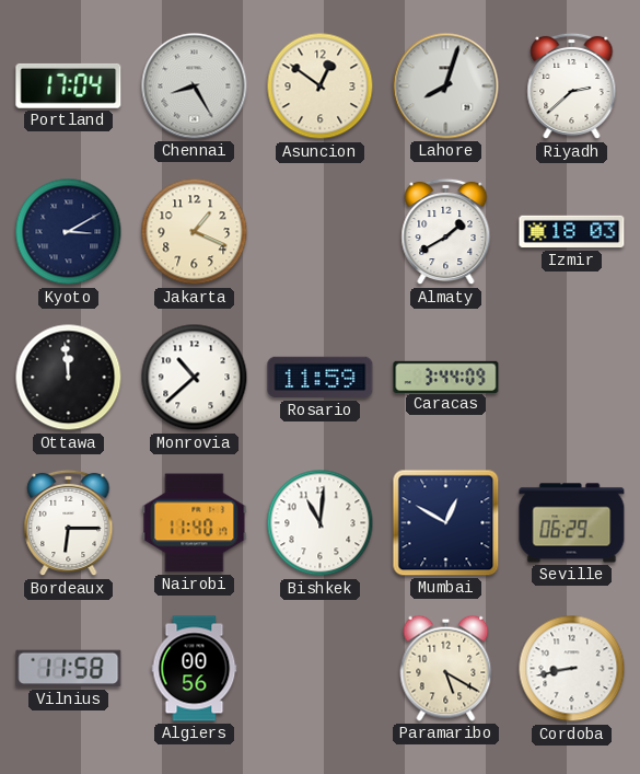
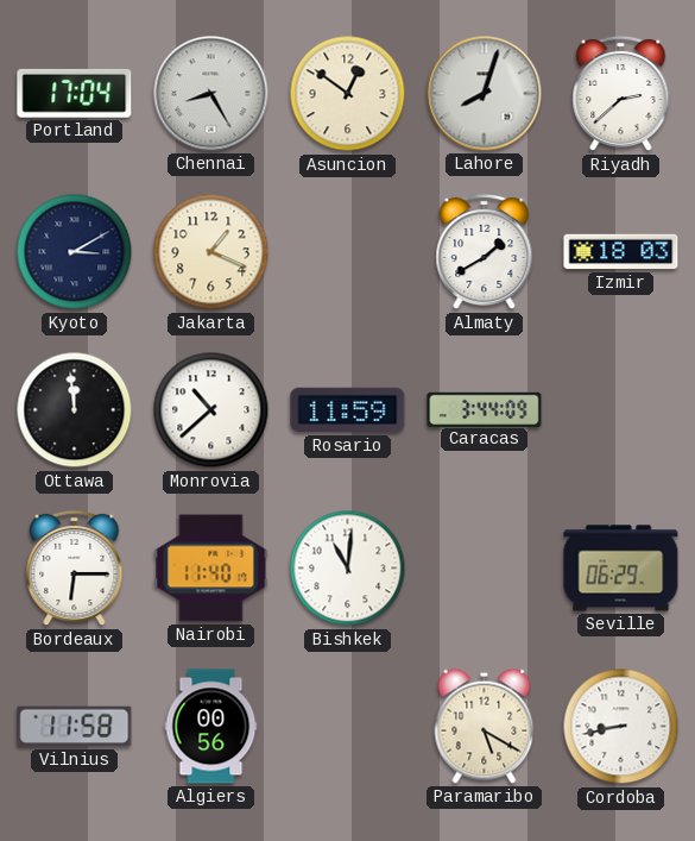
Mumbai: 12:50 -> none (446, 523)
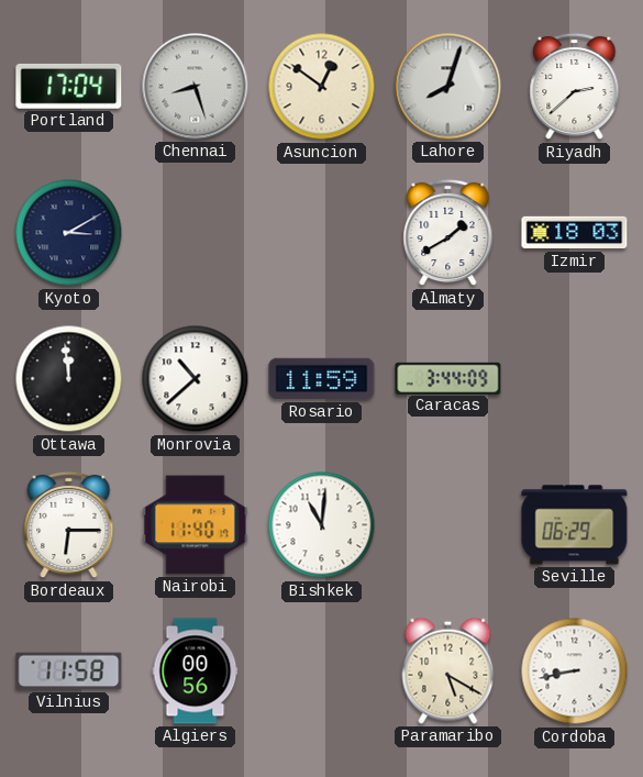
Chennai: 8:25 -> 8:27 (196, 87)
Jakarta: 1:19 -> none (211, 252)
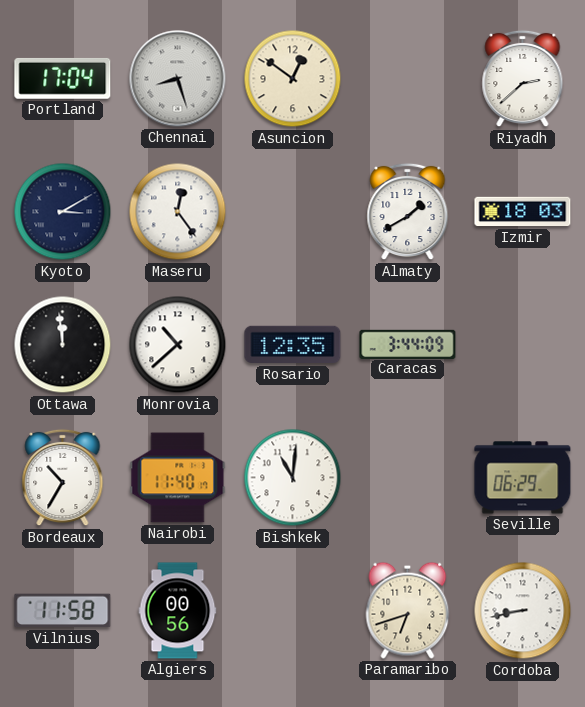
Lahore: 8:03 -> none (448, 87)
Maseru: none -> 12:24 (178, 212)
Rosario: 11:59 -> 12:35 (293, 345)
Bordeaux: 6:15 -> 10:35 (63, 478)
Paramaribo: 5:20 -> 6:42 (408, 610)
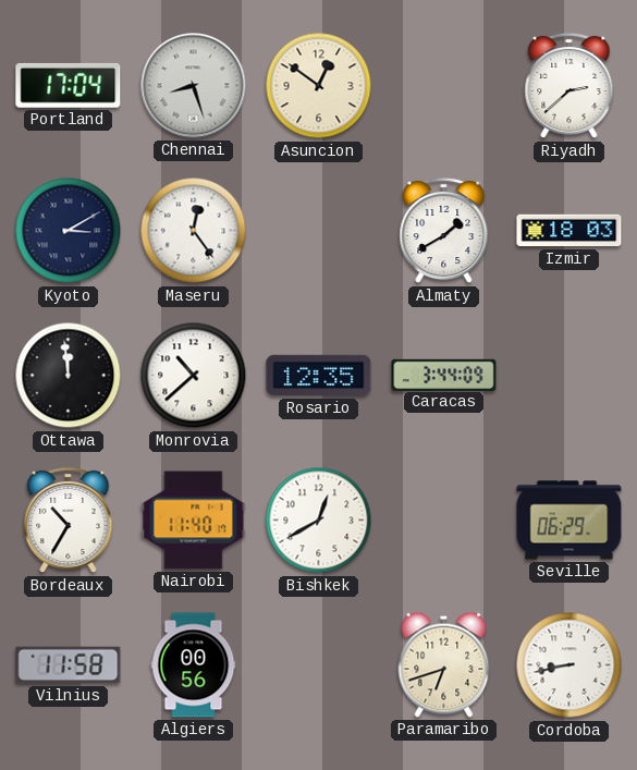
Bishkek: 11:01 -> 12:40 (319, 521)
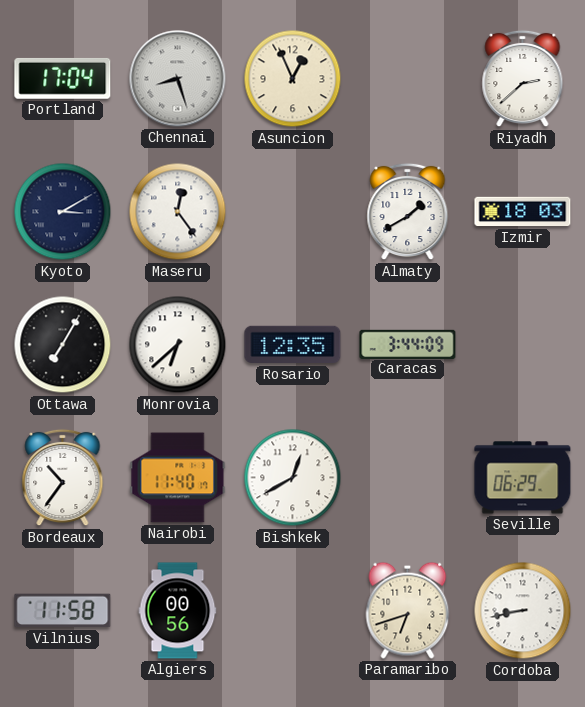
Asuncion: 12:51 -> 12:56 (293, 79)
Ottawa: 11:59 -> 7:05 (63, 345)
Monrovia: 10:38 -> 6:38 (178, 345)
Bordeaux: 10:35 -> 10:36 (63, 478)
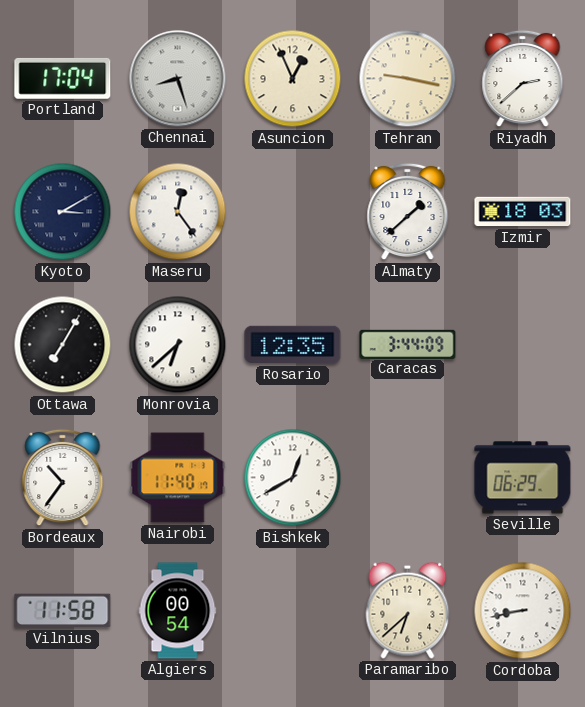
Tehran: none -> 9:17 (408, 79)
Almaty: 1:40 -> 1:38 (408, 212)
Algiers: 00:56 -> 00:54 (178, 611)
Paramaribo: 6:42 -> 6:38 (408, 610)
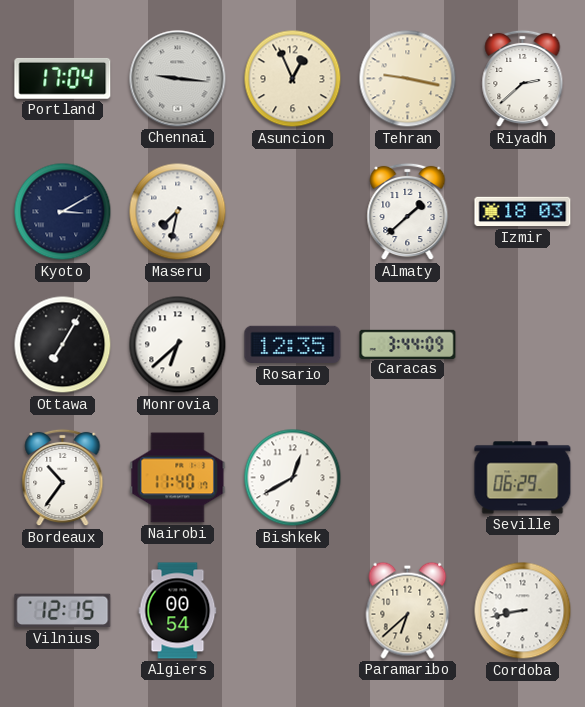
Chennai: 8:27 -> 9:16 (178, 79)
Maseru: 12:24 -> 7:32 (178, 212)
Vilnius: 11:58 -> 12:15 (63, 611)
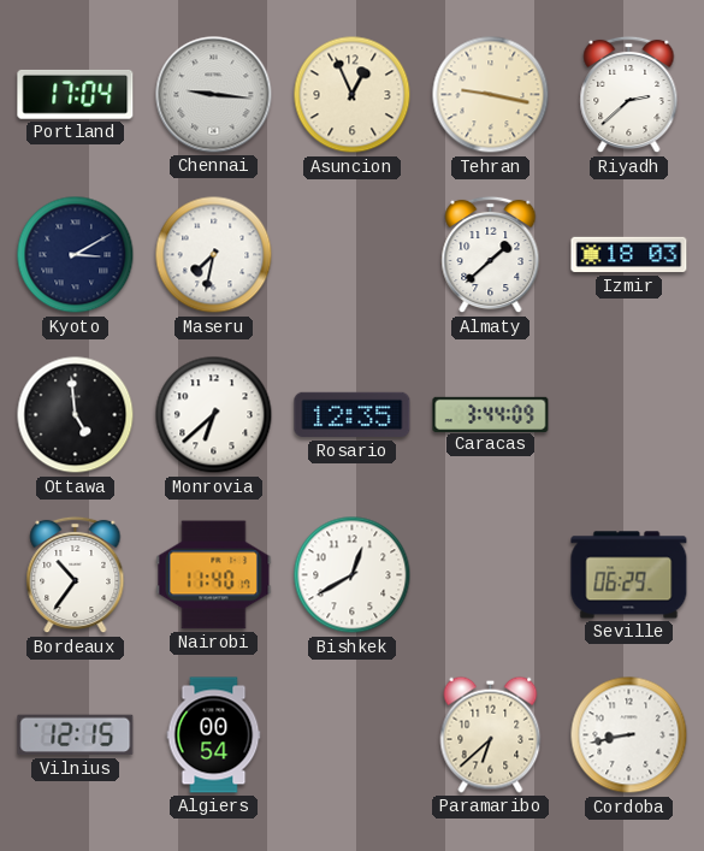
Ottawa: 7:05 -> 4:59 (76, 415)
